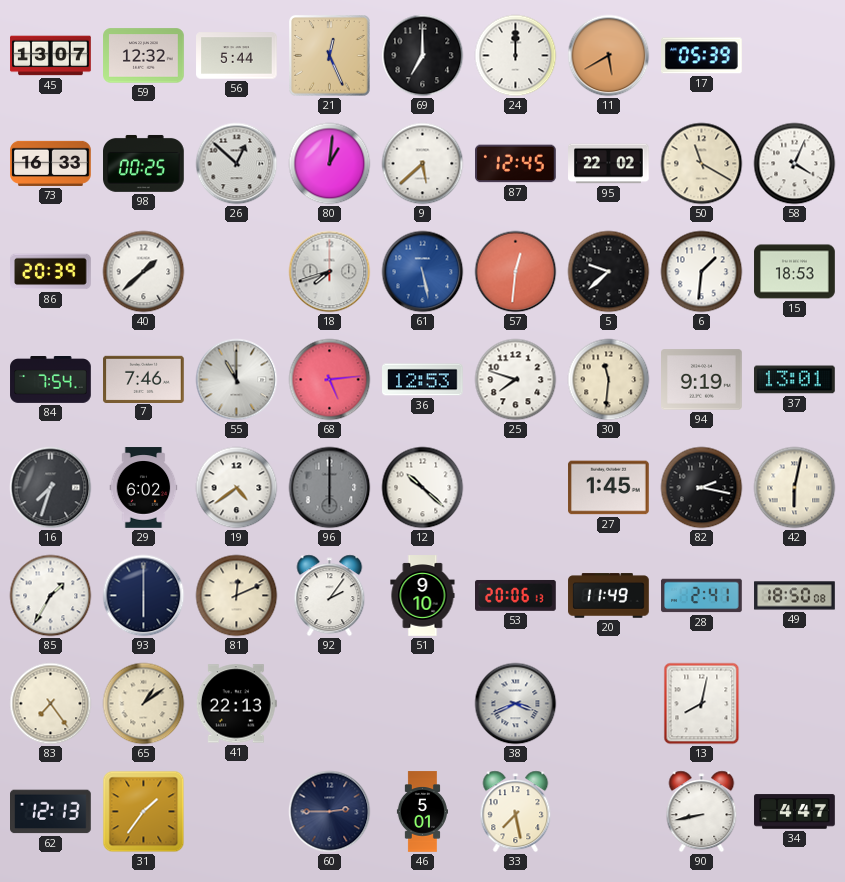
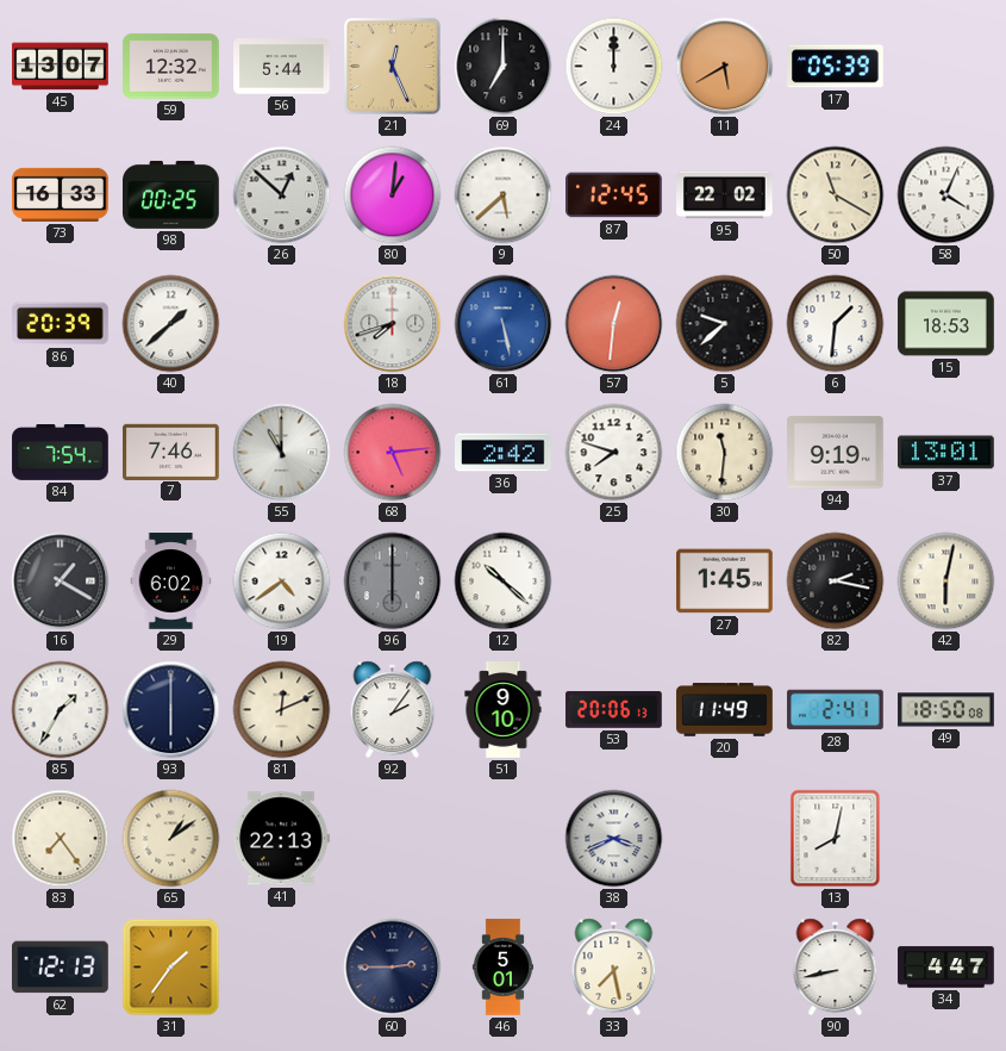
36: 12:53 -> 2:42 (504, 453)
16: 7:33 -> 1:20 (61, 582)
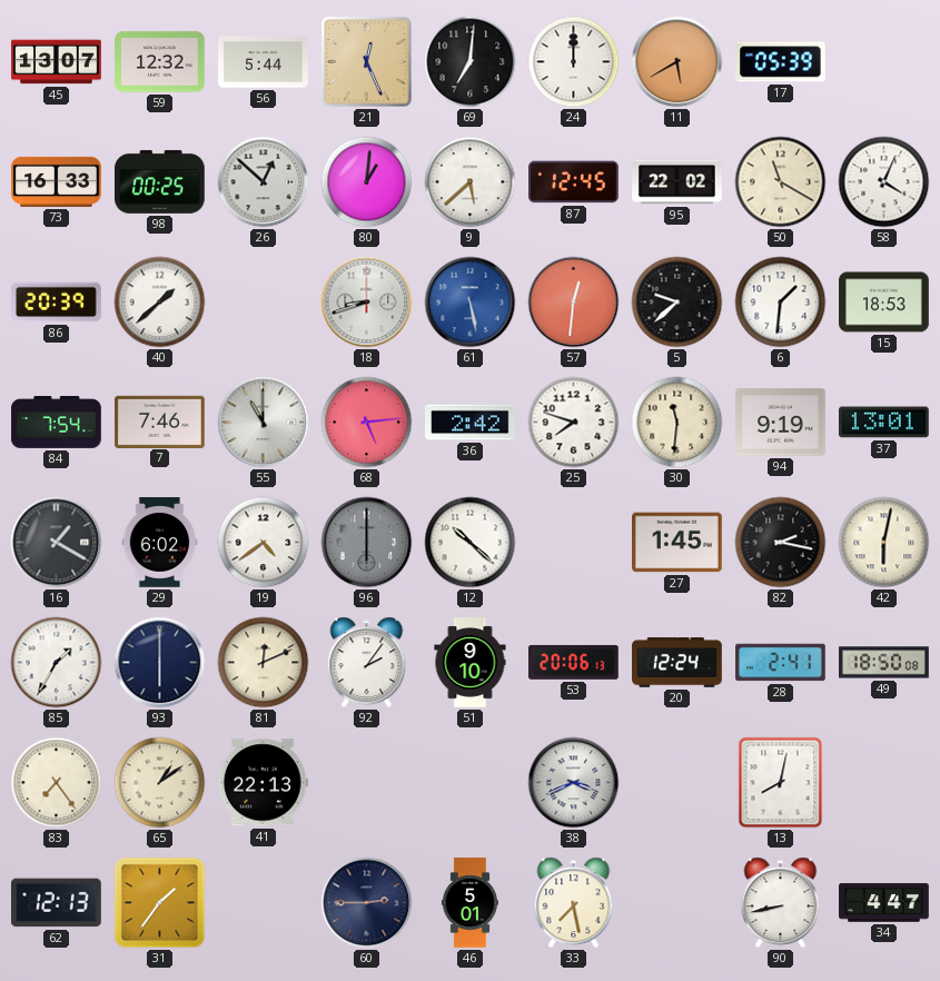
69: 7:00 -> 7:01 (471, 62)
18: 7:42 -> 8:42 (367, 303)
20: 11:49 -> 12:24 (677, 663)
